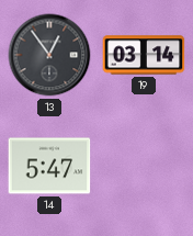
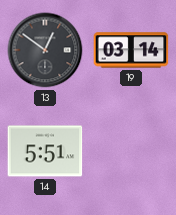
13: 12:54 -> 12:51 (45, 50)
14: 5:47 -> 5:51 (45, 151)
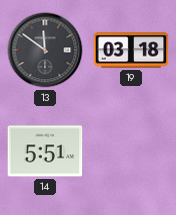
13: 12:51 -> 11:51 (45, 50)
19: 03:14 -> 03:18 (131, 50)
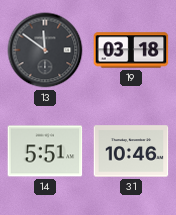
31: none -> 10:46 (131, 151)
